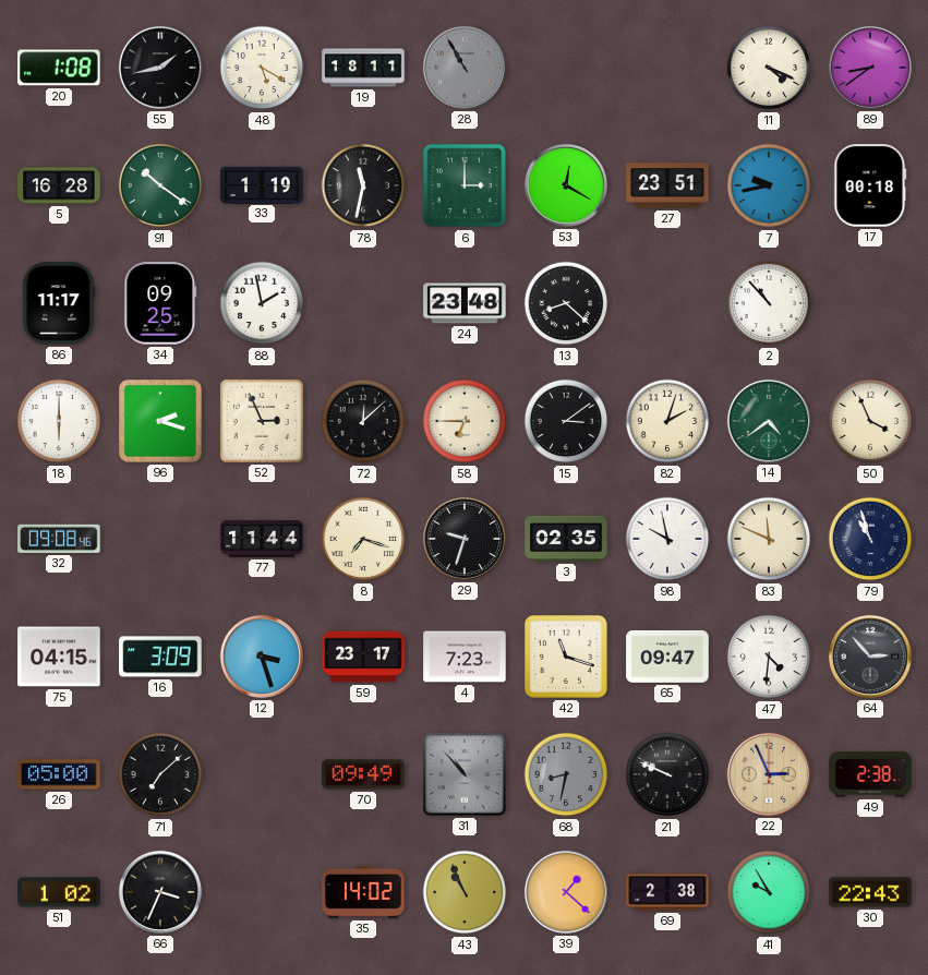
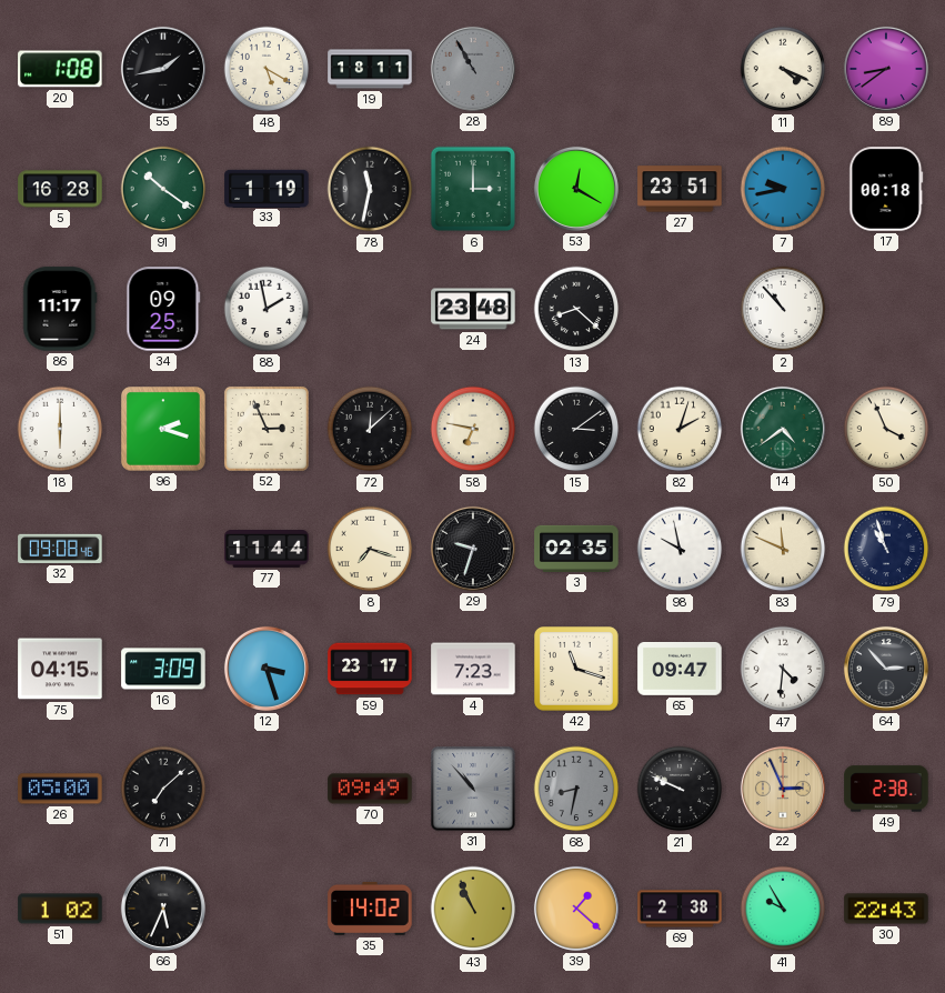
58: 6:45 -> 6:47 (473, 429)
66: 3:34 -> 5:34 (163, 909)
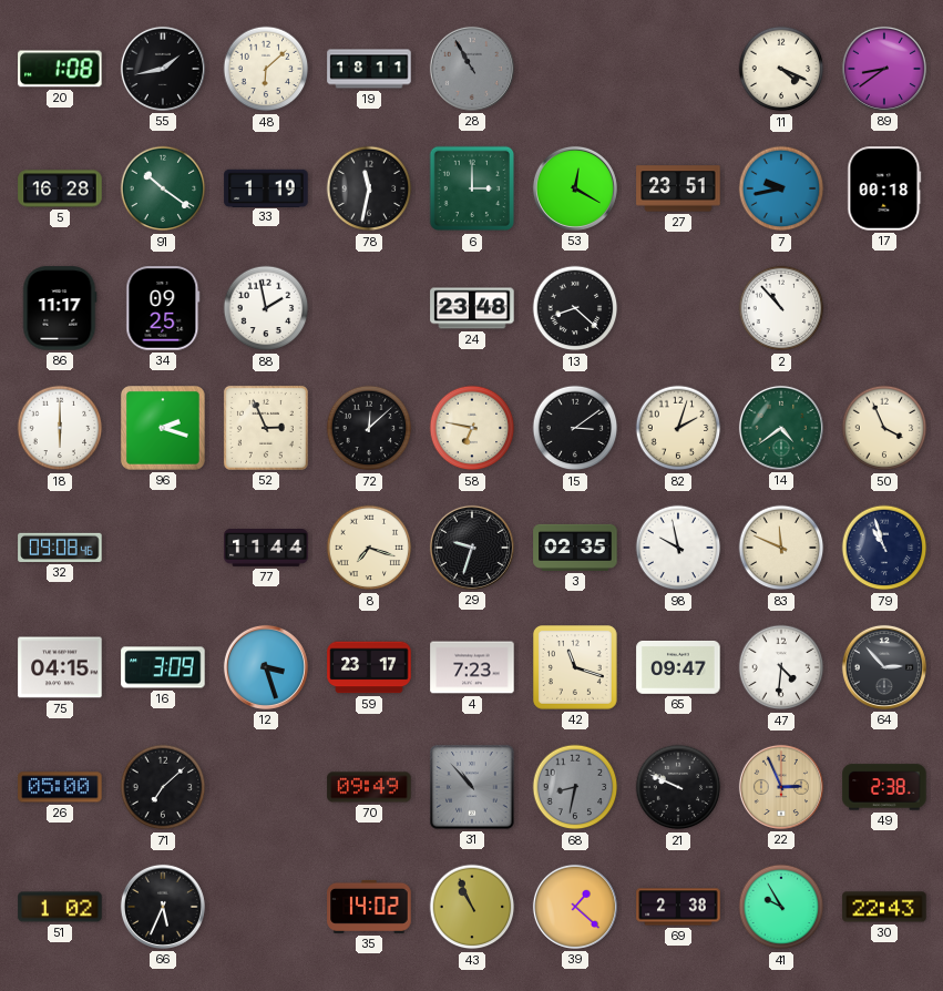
48: 5:20 -> 6:08 (266, 69)
